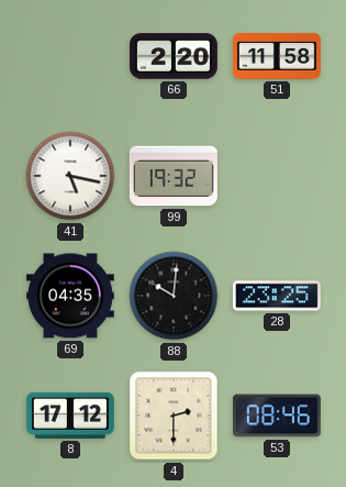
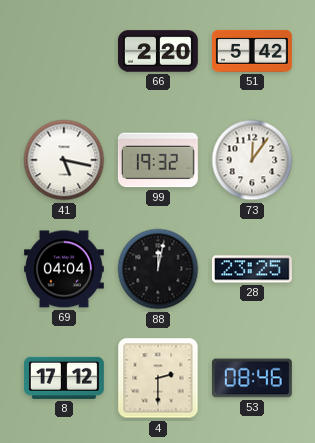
51: 11:58 -> 5:42 (252, 51)
73: none -> 12:06 (252, 160)
69: 04:35 -> 04:04 (64, 269)
88: 10:01 -> 12:02 (158, 269)
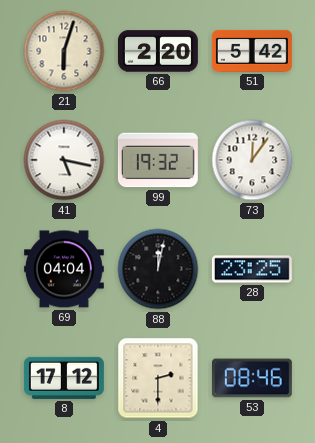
21: none -> 6:03 (64, 51)
